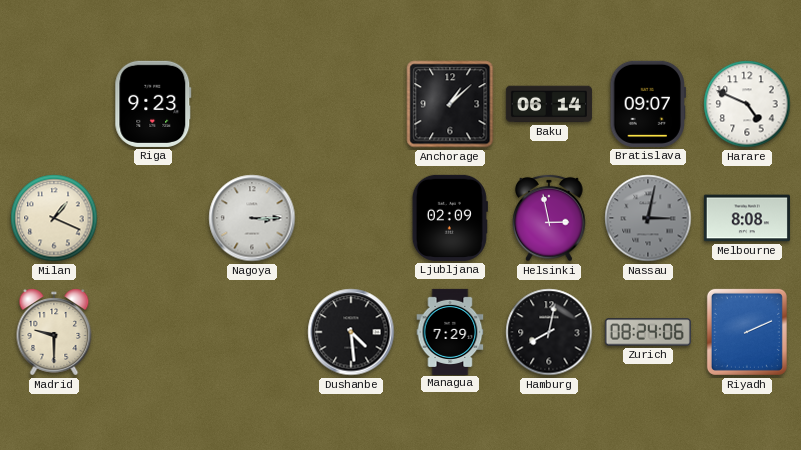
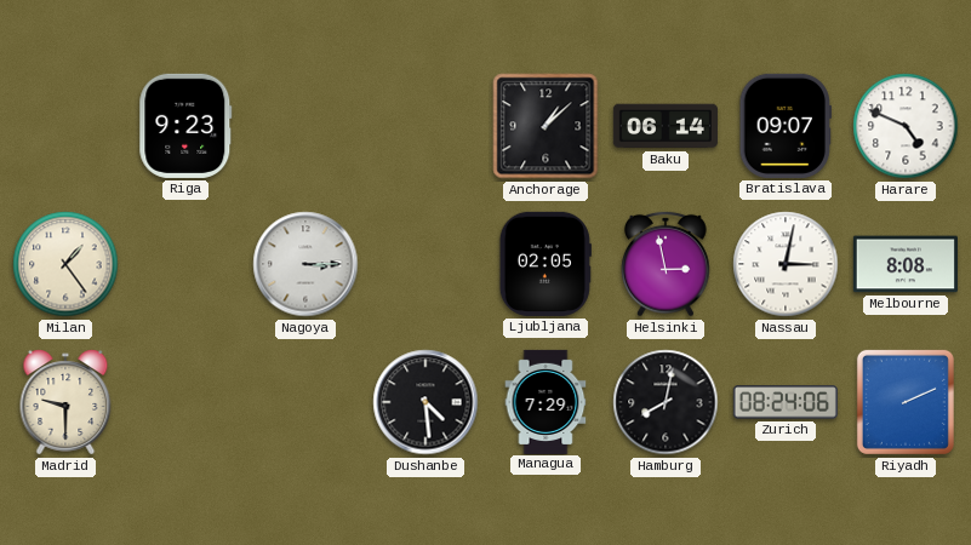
Milan: 1:19 -> 1:24 (65, 264)
Ljubljana: 02:09 -> 02:05 (546, 264)
Nassau dial: grey -> white (786, 264)
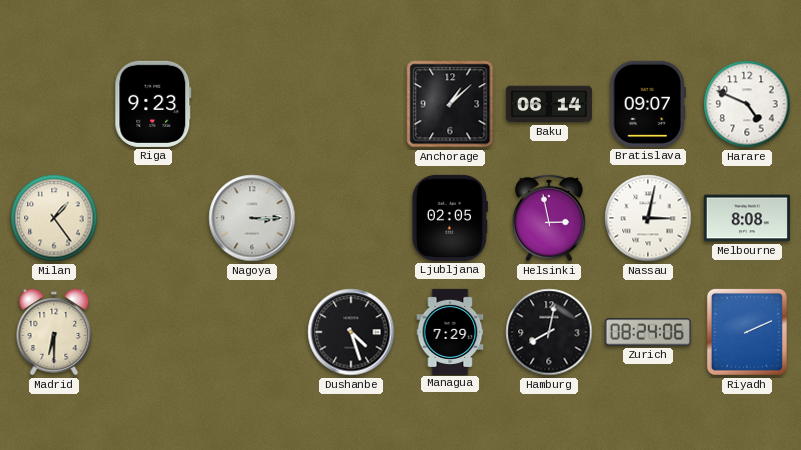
Madrid: 9:30 -> 6:30 (54, 332)
Dushanbe: 4:29 -> 4:27 (351, 332)
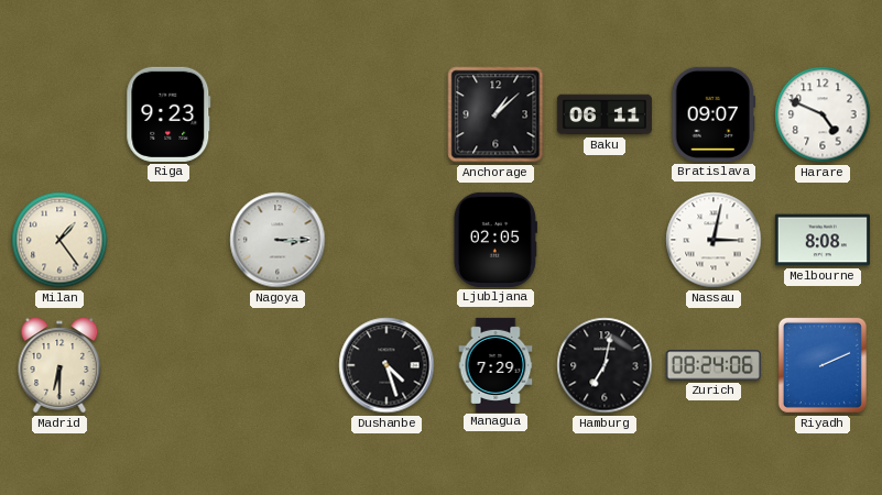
Baku: 06:14 -> 06:11 (605, 114)
Helsinki: 2:58 -> none (550, 218)
Hamburg: 8:02 -> 7:02 (605, 365)
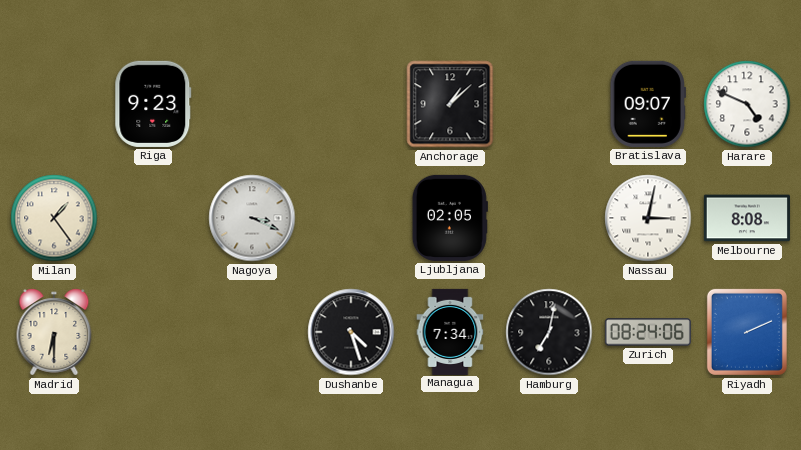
Baku: 06:11 -> none (605, 114)
Nagoya: 3:15 -> 3:19 (252, 218)
Managua: 7:29 -> 7:34 (450, 331)
